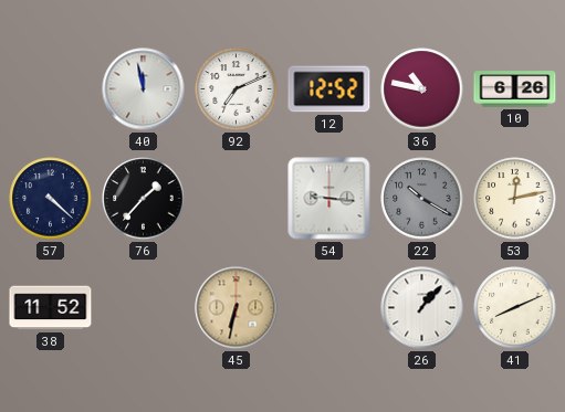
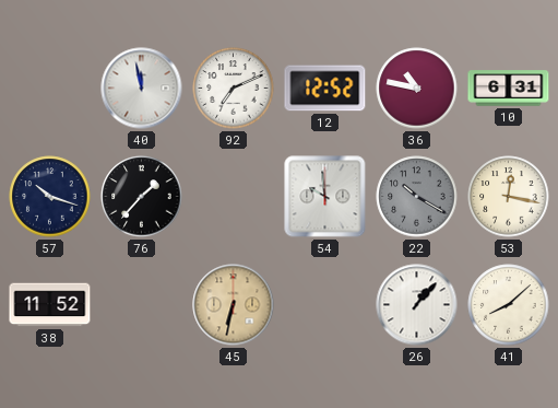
10: 6:26 -> 6:31 (509, 89)
57: 4:22 -> 10:18 (50, 197)
54: 9:16 -> 9:59 (325, 197)
53: 12:13 -> 12:17 (509, 197)
41: 8:11 -> 8:08 (509, 305)
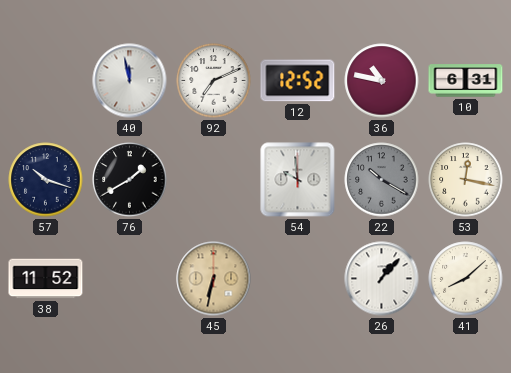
76: 1:37 -> 1:40 (130, 180)
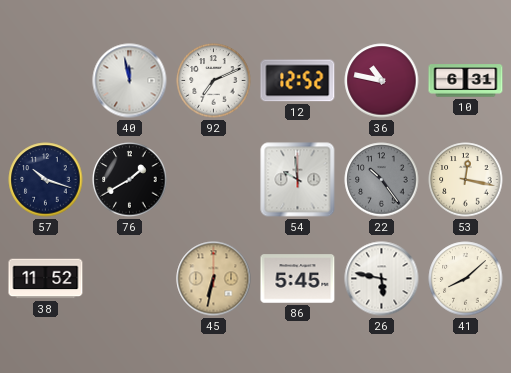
22: 10:20 -> 10:24 (382, 180)
86: none -> 5:45 (298, 279)
26: 1:07 -> 5:47 (382, 279)
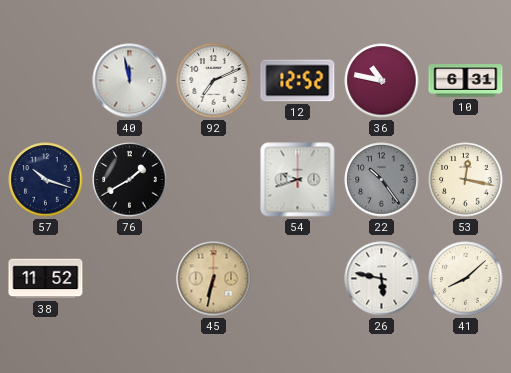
54: 9:59 -> 9:42 (298, 180)
86: 5:45 -> none (298, 279)
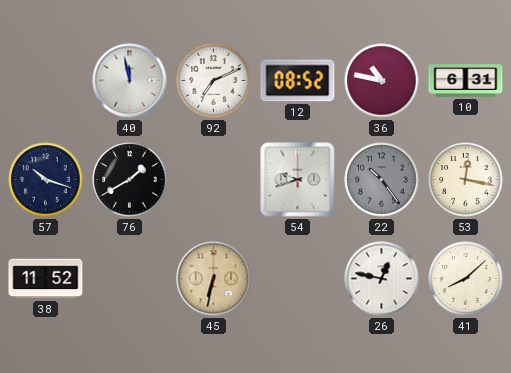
12: 12:52 -> 08:52 (298, 81)
26: 5:47 -> 12:47 (382, 279)
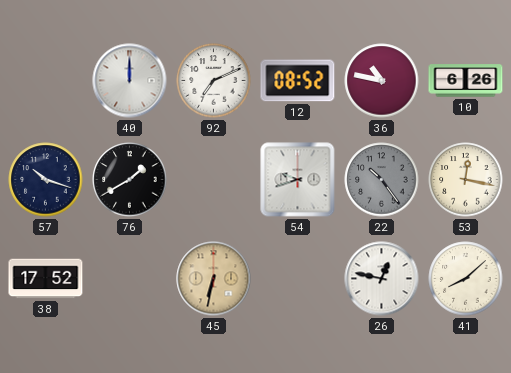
40: 11:58 -> 12:00 (130, 81)
10: 6:31 -> 6:26 (466, 81)
38: 11:52 -> 17:52 (46, 279)
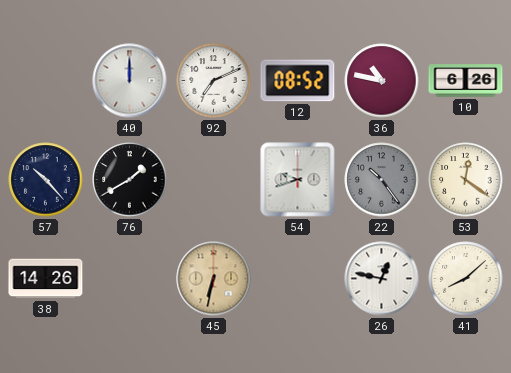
57: 10:18 -> 10:23 (46, 180)
53: 12:17 -> 12:21 (466, 180)
38: 17:52 -> 14:26 (46, 279)
